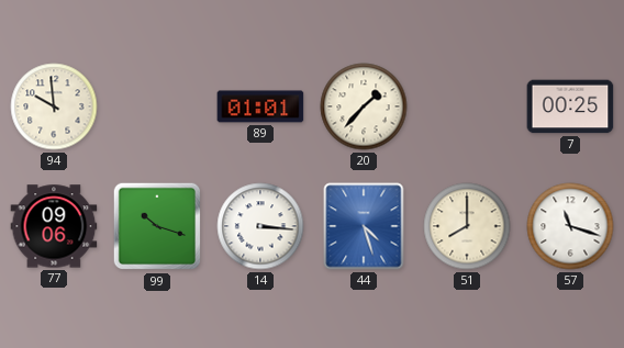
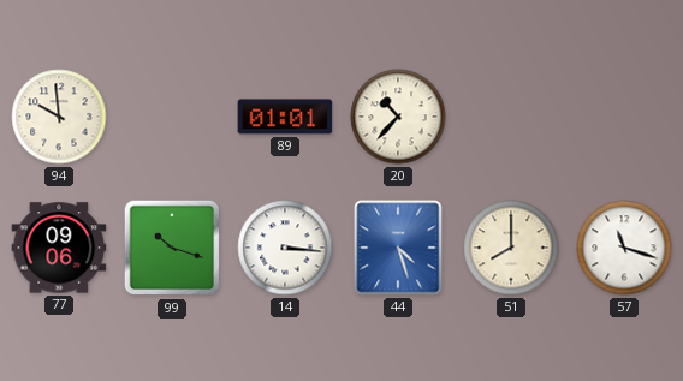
20: 1:37 -> 10:37 (398, 117)
7: 00:25 -> none (570, 106)
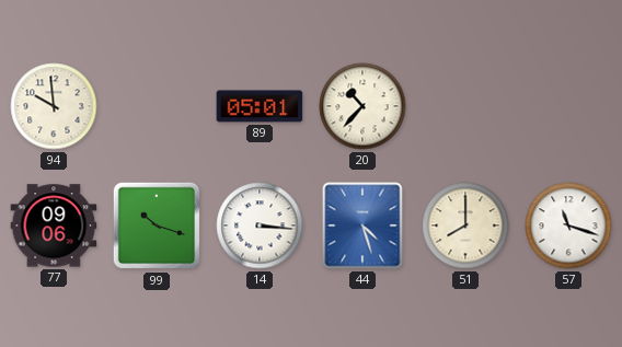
89: 01:01 -> 05:01 (260, 106)
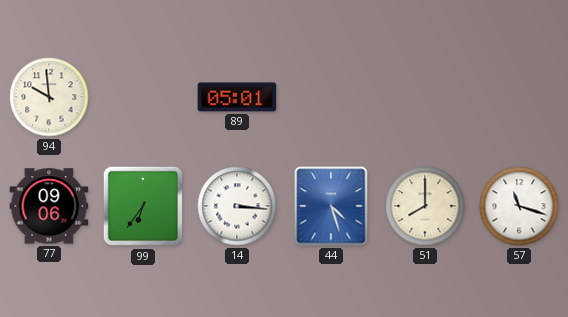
20: 10:37 -> none (362, 106)
99: 10:18 -> 6:36 (143, 206)
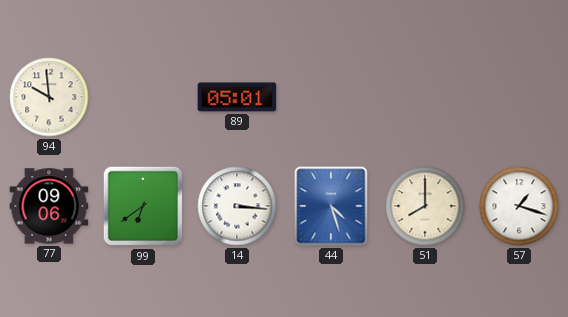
99: 6:36 -> 6:39 (143, 206)
57: 11:18 -> 1:18 (519, 206)
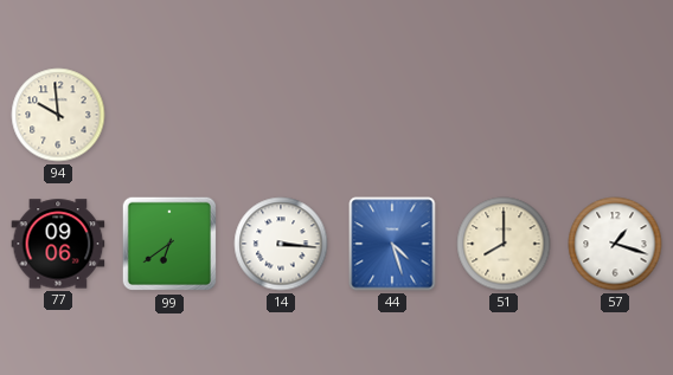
89: 05:01 -> none (237, 97)
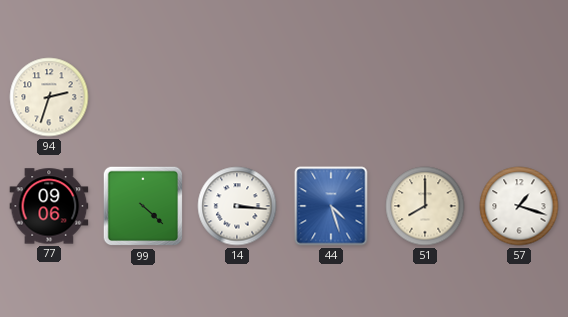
94: 9:59 -> 2:33 (49, 97)
99: 6:39 -> 4:22 (143, 206)
